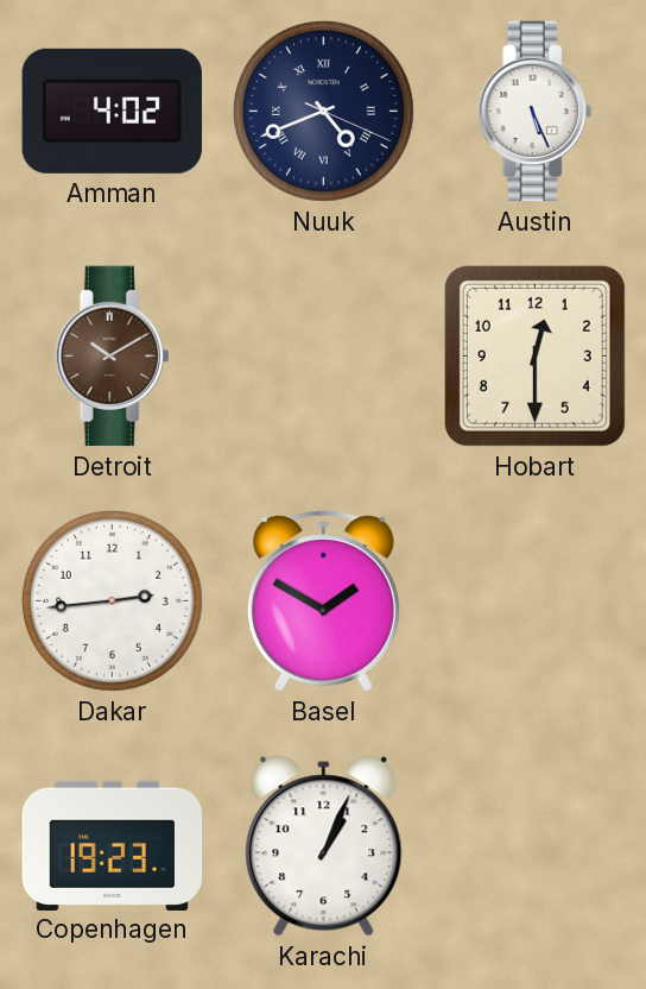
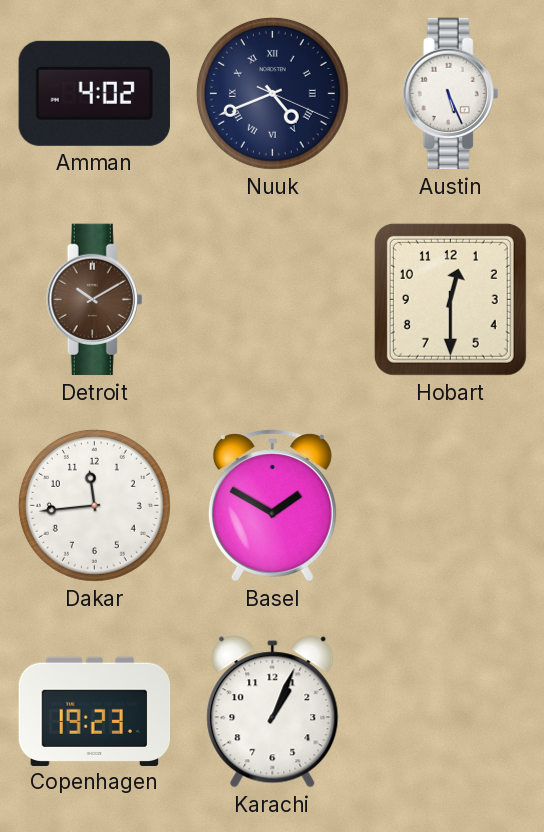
Dakar: 2:44 -> 11:44 (94, 505)
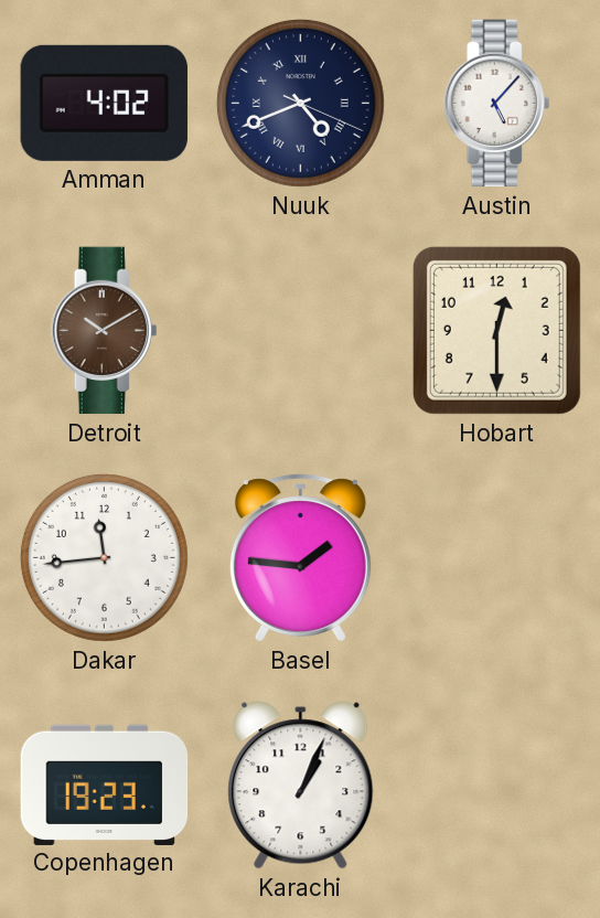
Austin: 5:26 -> 5:07 (497, 104)
Basel: 1:50 -> 1:46 (300, 558)
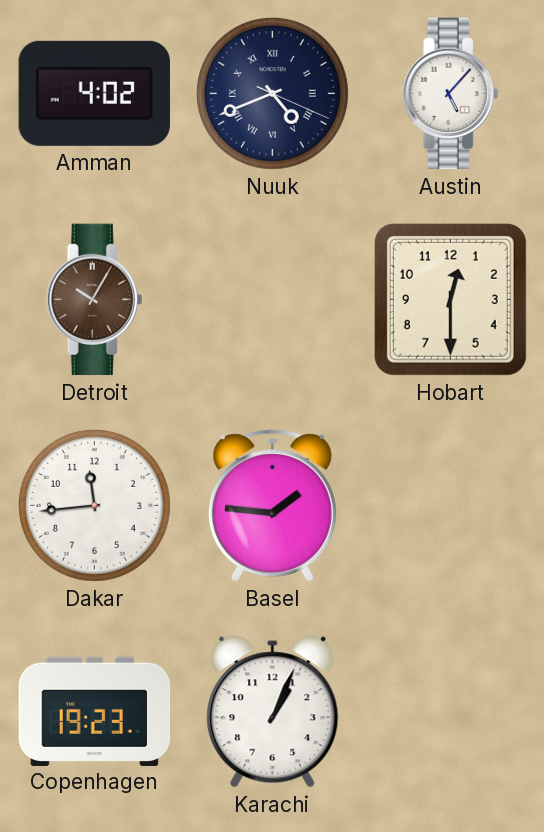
Detroit: 10:10 -> 10:05 (95, 300)
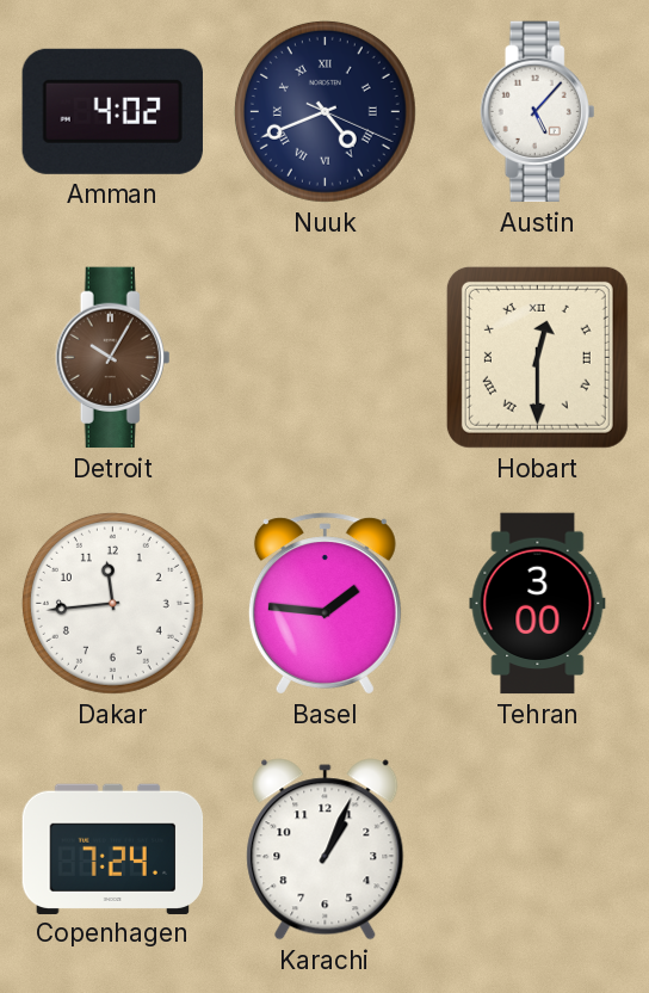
Hobart numerals: Arabic -> Roman (537, 357)
Tehran: none -> 3:00 (538, 604)
Copenhagen: 19:23 -> 7:24 (113, 849)
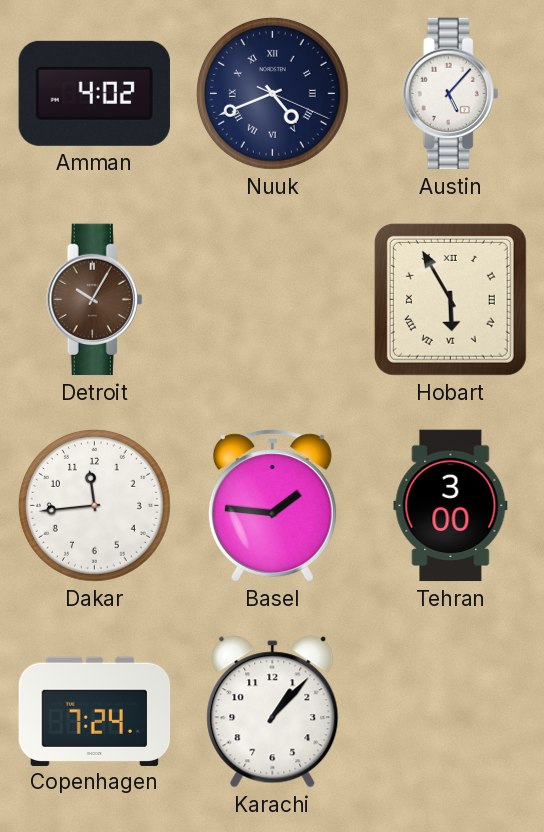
Hobart: 12:30 -> 5:55 (450, 299)
Karachi: 1:04 -> 1:07 (273, 712)
